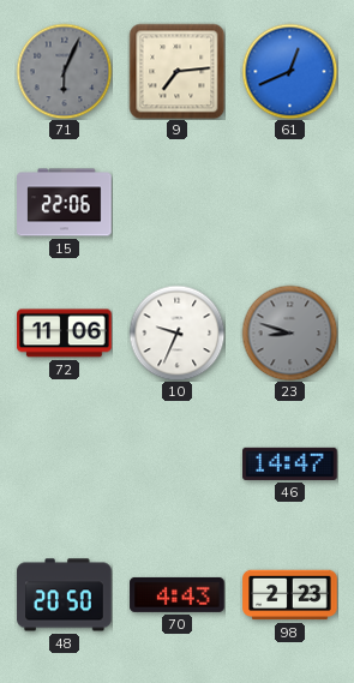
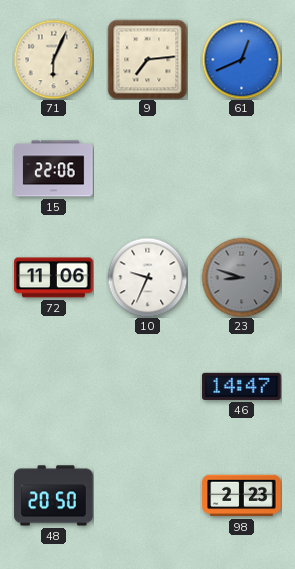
71 dial: grey -> cream (53, 59)
70: 4:43 -> none (178, 594)
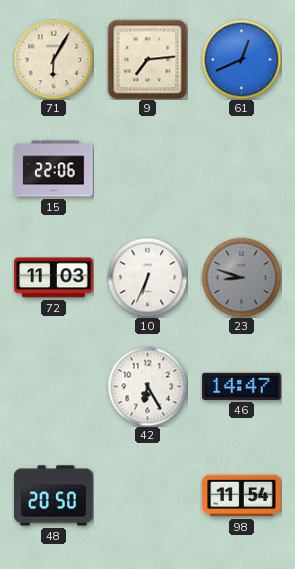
71: 6:04 -> 6:05 (53, 59)
72: 11:06 -> 11:03 (54, 278)
10: 9:34 -> 6:34 (147, 277)
42: none -> 6:25 (147, 386)
98: 2:23 -> 11:54 (242, 496)
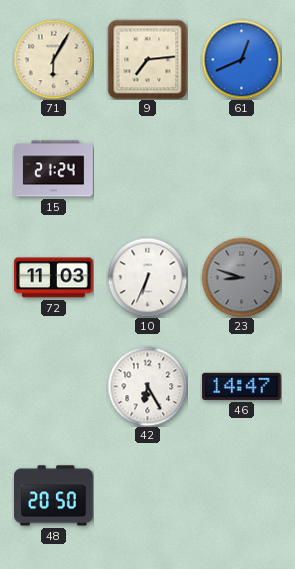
15: 22:06 -> 21:24 (54, 169)
98: 11:54 -> none (242, 496)
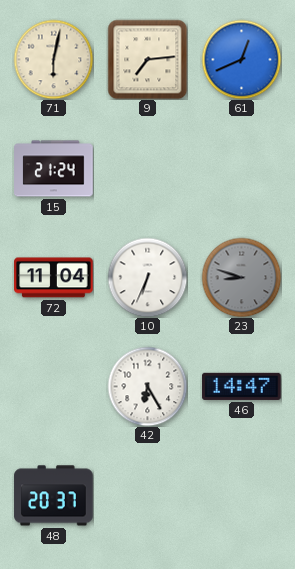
71: 6:05 -> 6:02 (53, 59)
72: 11:03 -> 11:04 (54, 278)
48: 20:50 -> 20:37 (54, 496)
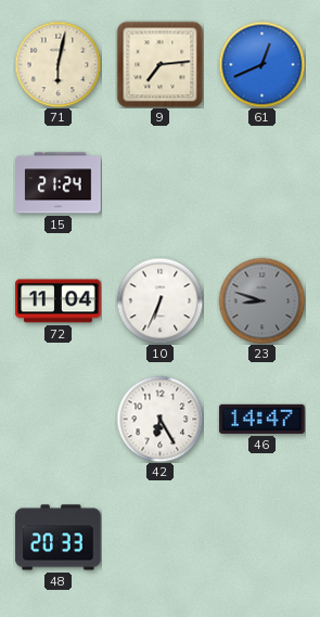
48: 20:37 -> 20:33 (59, 538)
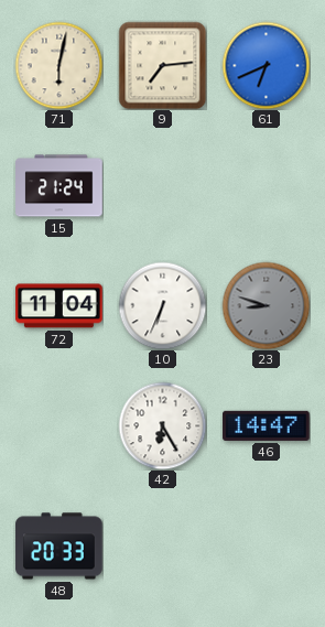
61: 12:41 -> 6:41 (266, 65)
